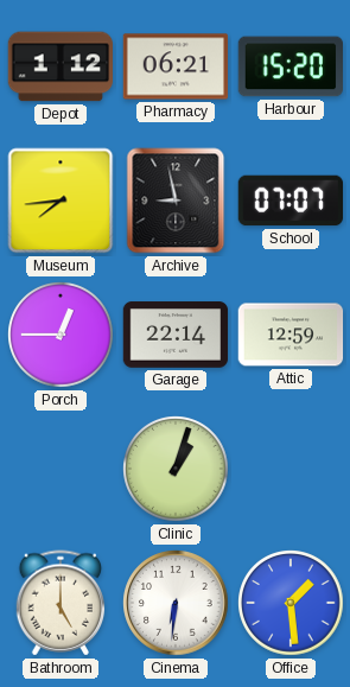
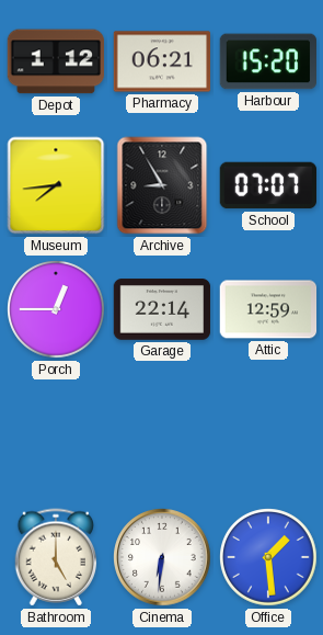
Archive: 8:58 -> 8:55 (162, 185)
Clinic: 1:03 -> none (176, 469)
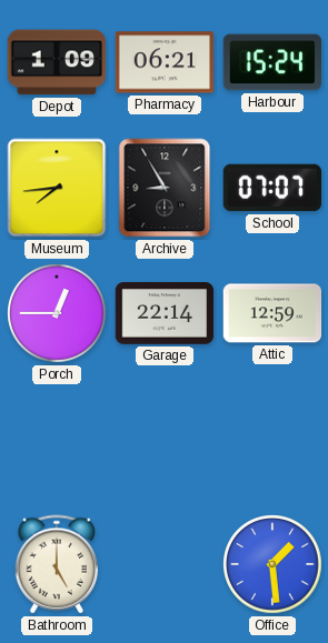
Depot: 1:12 -> 1:09 (56, 62)
Harbour: 15:20 -> 15:24 (272, 62)
Cinema: 6:31 -> none (162, 557)
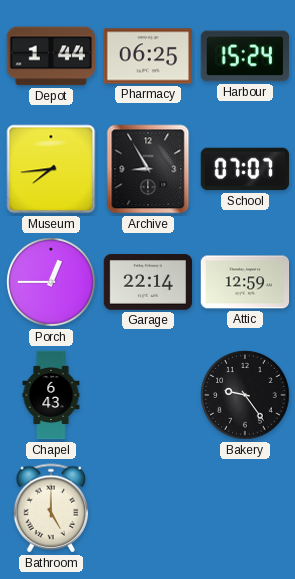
Depot: 1:09 -> 1:44 (50, 56)
Pharmacy: 06:21 -> 06:25 (148, 56)
Chapel: none -> 6:43 (51, 395)
Bakery: none -> 9:24 (245, 395)
Office: 1:29 -> none (272, 564)
